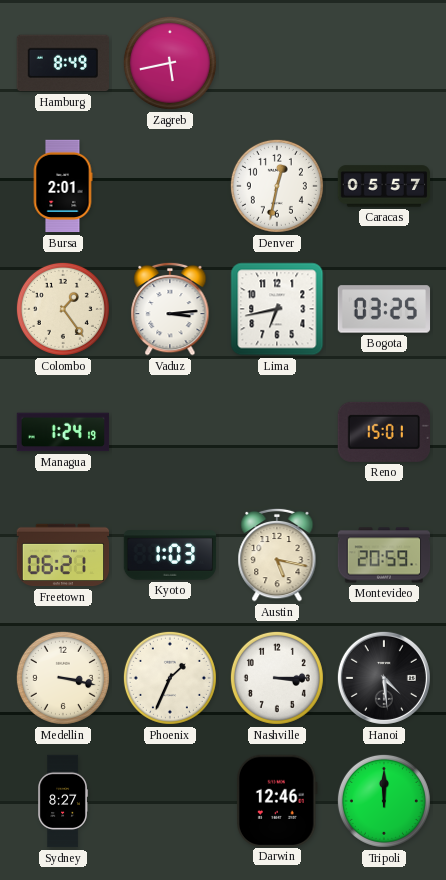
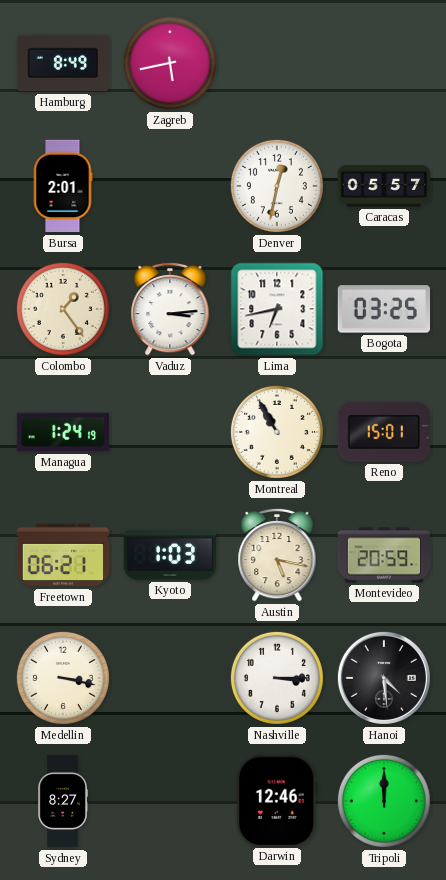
Montreal: none -> 10:55 (277, 432)
Phoenix: 1:34 -> none (170, 678)
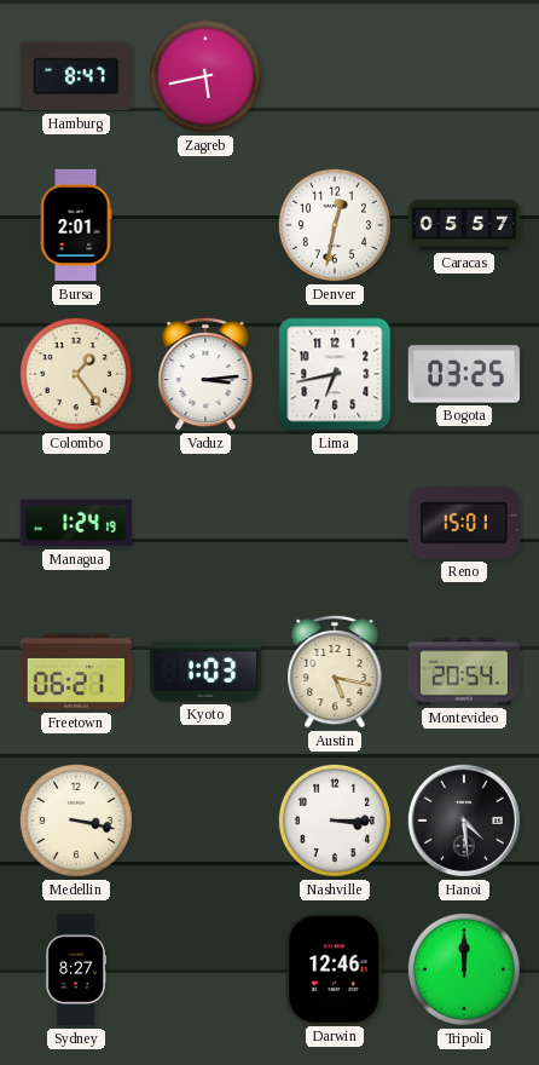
Hamburg: 8:49 -> 8:47 (75, 76)
Montreal: 10:55 -> none (277, 432)
Montevideo: 20:59 -> 20:54 (464, 672)
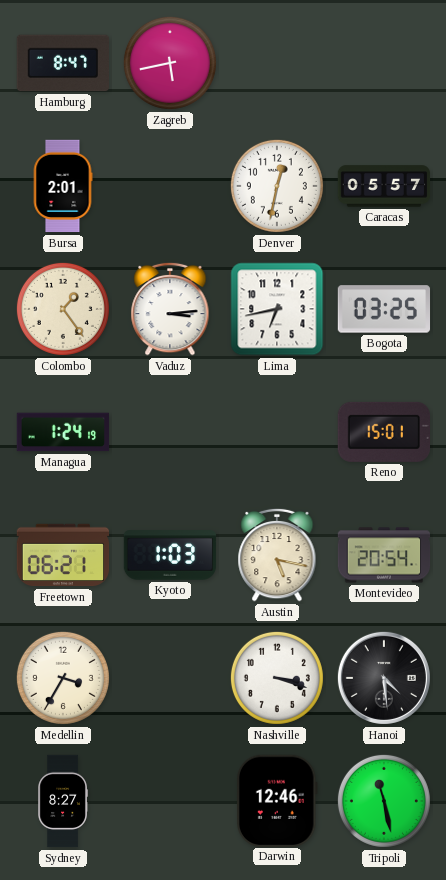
Medellin: 3:17 -> 3:35 (63, 678)
Nashville: 3:15 -> 3:18 (277, 678)
Tripoli: 12:00 -> 11:28 (384, 801)
